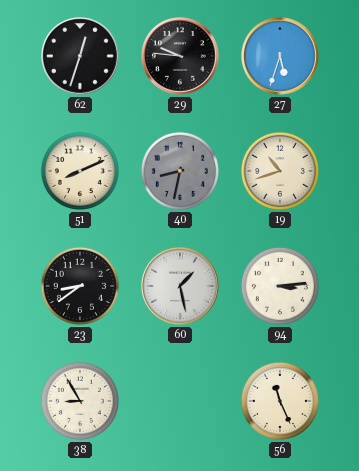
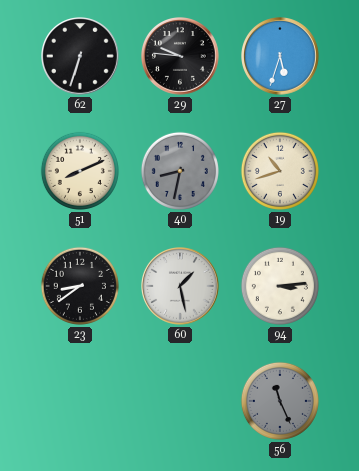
62: 12:33 -> 6:33 (81, 57)
38: 8:55 -> none (80, 401)
56 dial: cream -> grey (280, 401)
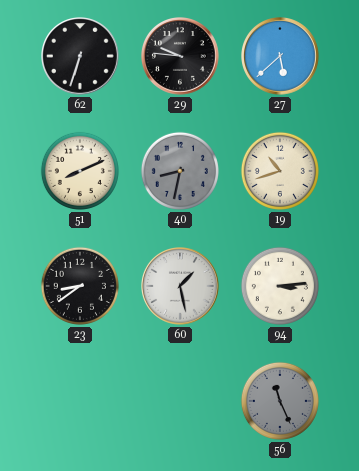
27: 5:33 -> 5:38 (281, 57)
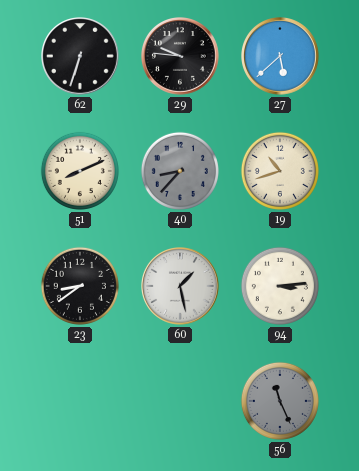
40: 8:32 -> 8:37 (180, 171)
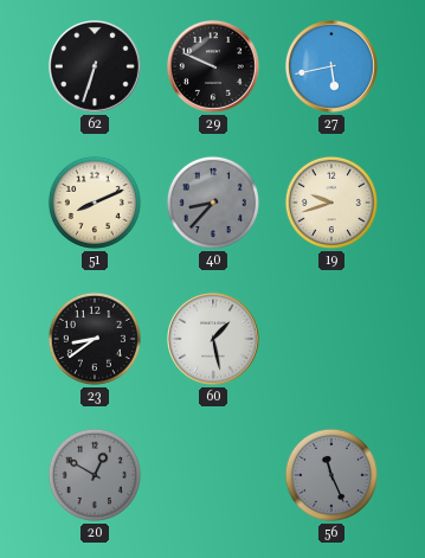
29: 9:46 -> 9:49 (214, 68)
27: 5:38 -> 5:43 (333, 68)
19: 10:42 -> 9:42 (331, 203)
94: 3:14 -> none (280, 286)
20: none -> 12:50 (95, 475)
